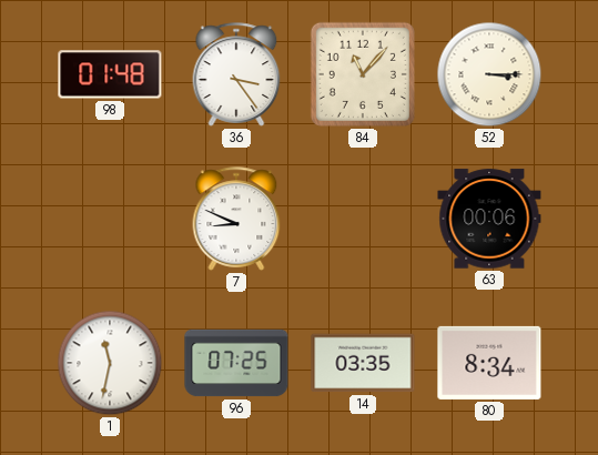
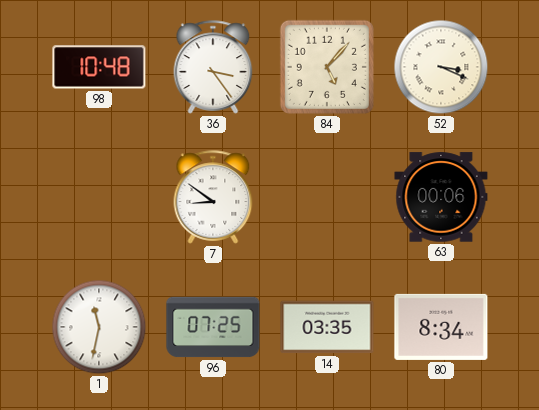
98: 01:48 -> 10:48 (99, 67)
84: 11:07 -> 5:07 (327, 67)
52: 3:15 -> 3:19 (441, 67)
7: 8:49 -> 8:51 (213, 197)
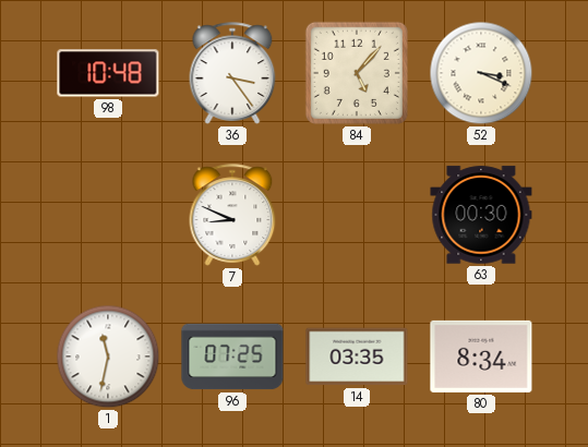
7: 8:51 -> 8:49 (232, 215)
63: 00:06 -> 00:30 (481, 215)
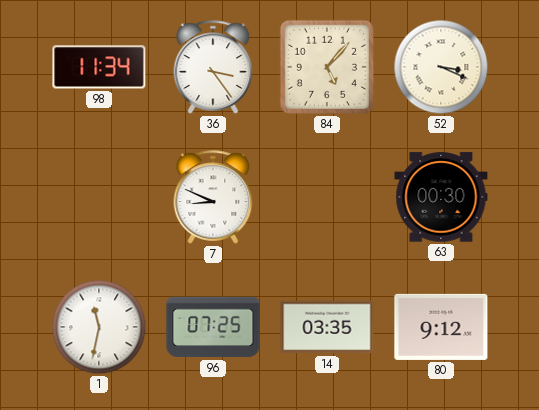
98: 10:48 -> 11:34 (99, 67)
80: 8:34 -> 9:12 (441, 327)
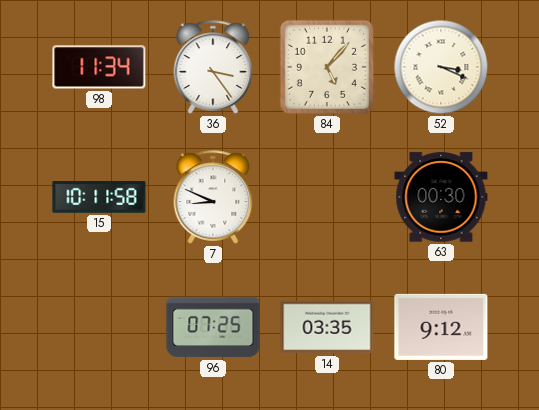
15: none -> 10:11 (99, 198)
1: 11:32 -> none (99, 327)
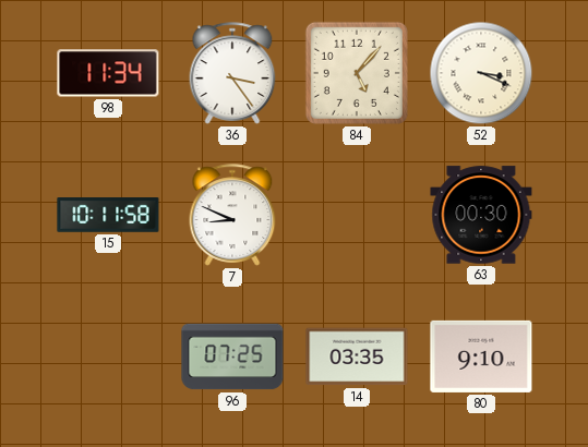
80: 9:12 -> 9:10 (481, 357)
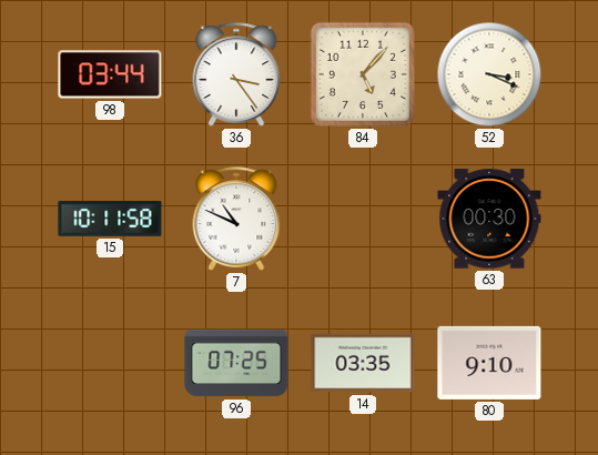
98: 11:34 -> 03:44 (110, 74)
7: 8:49 -> 10:49 (236, 219)
